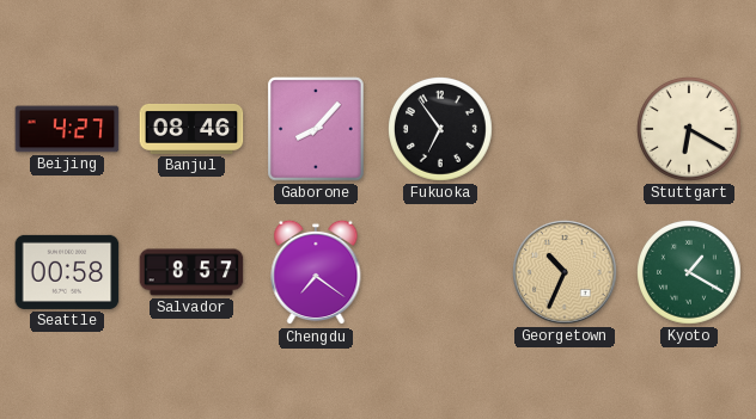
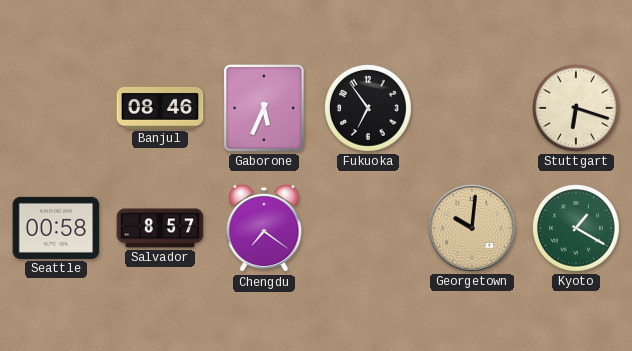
Beijing: 4:27 -> none (67, 129)
Gaborone: 8:07 -> 5:34 (264, 108)
Stuttgart: 6:20 -> 6:18 (577, 109)
Georgetown: 10:34 -> 10:01 (473, 229)
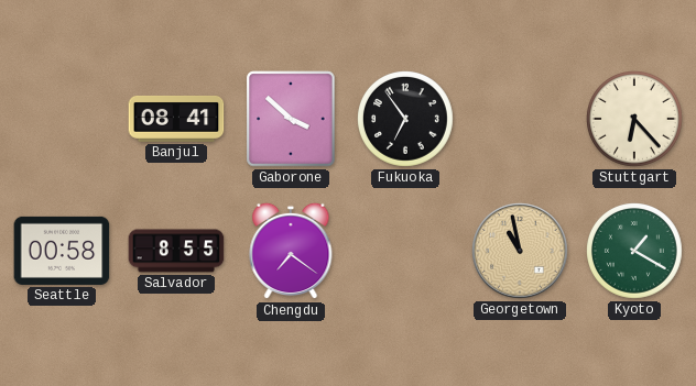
Banjul: 08:46 -> 08:41 (176, 119)
Gaborone: 5:34 -> 3:52 (291, 119)
Stuttgart: 6:18 -> 6:23 (635, 120)
Salvador: 8:57 -> 8:55 (176, 251)
Georgetown: 10:01 -> 10:58 (521, 252)
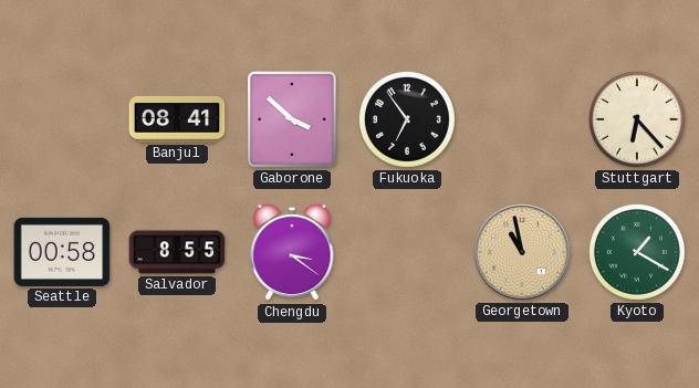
Chengdu: 7:21 -> 3:21 (292, 252)
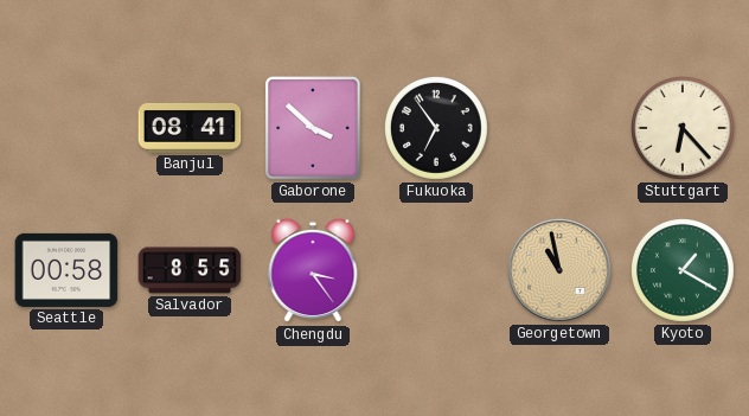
Chengdu: 3:21 -> 3:24 (313, 270)
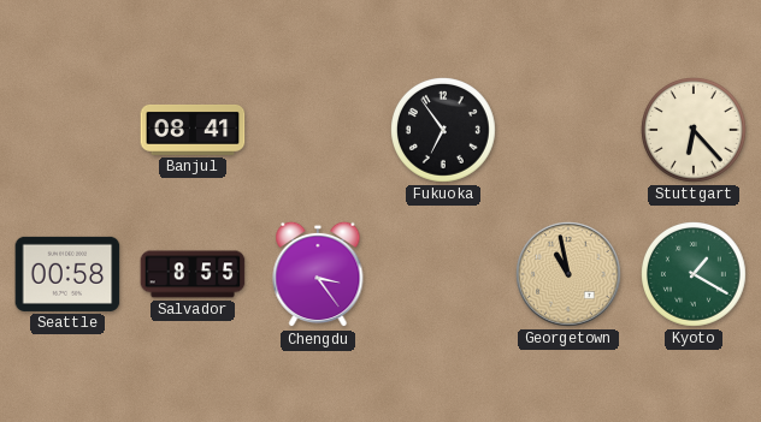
Gaborone: 3:52 -> none (313, 128)
